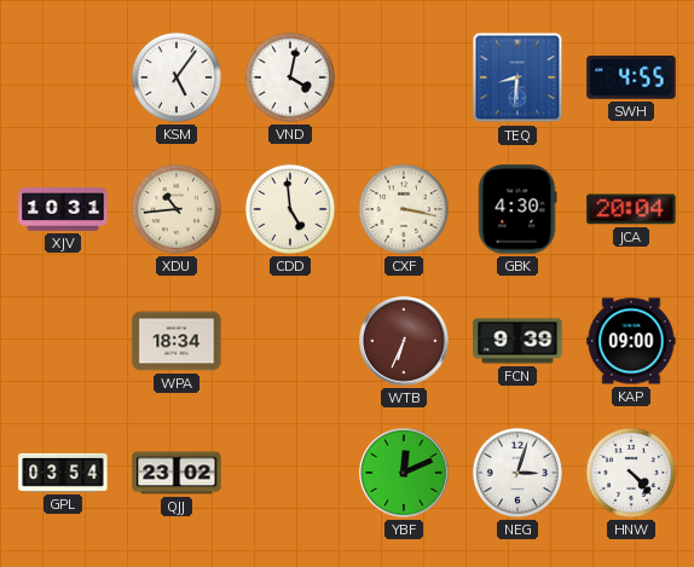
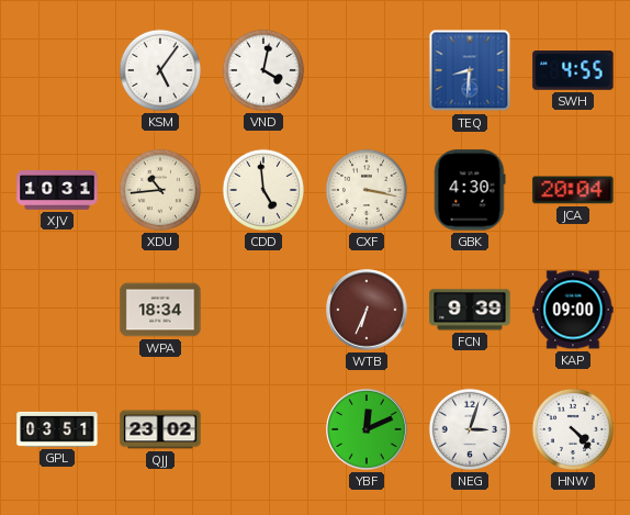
GPL: 03:54 -> 03:51 (57, 429)
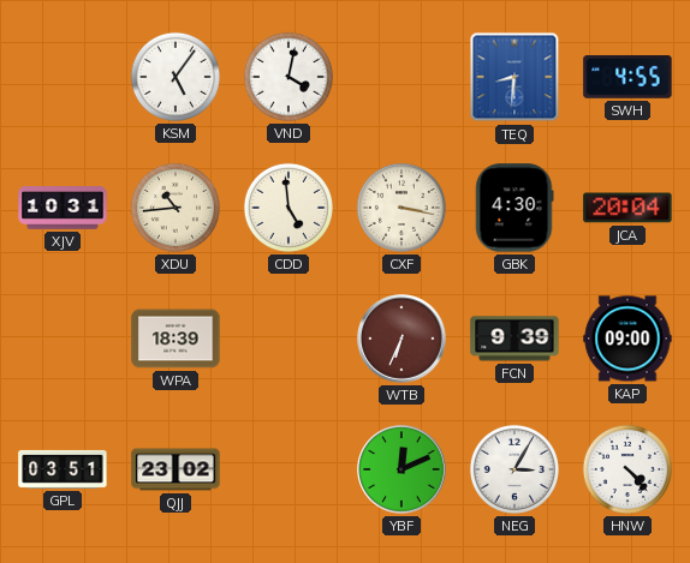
WPA: 18:34 -> 18:39 (176, 339)
NEG: 3:03 -> 3:05 (514, 469)
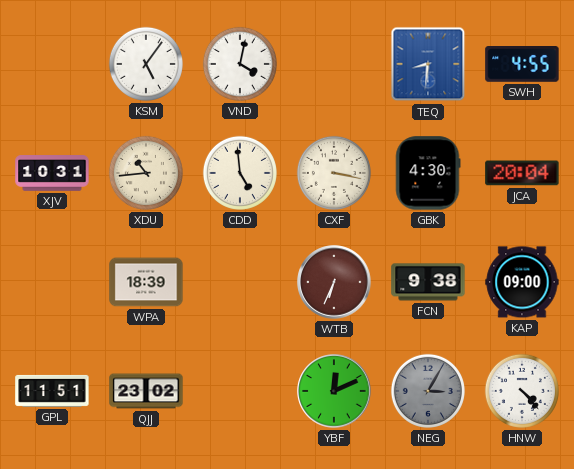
FCN: 9:39 -> 9:38 (428, 282)
GPL: 03:51 -> 11:51 (52, 391)
NEG dial: white -> grey (428, 391)
